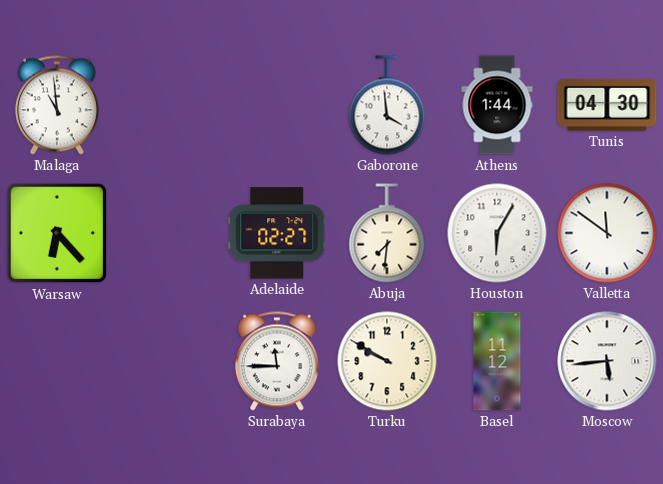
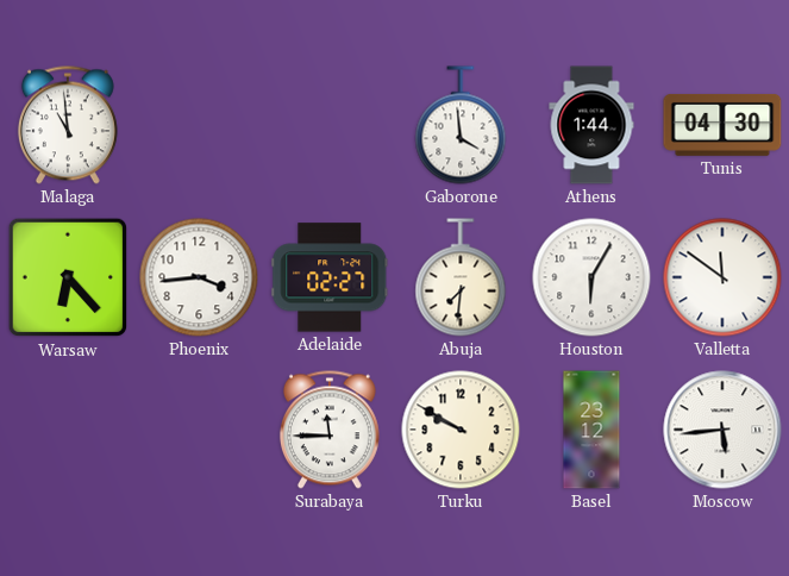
Phoenix: none -> 3:44 (199, 277)
Basel: 11:12 -> 23:12 (591, 430)
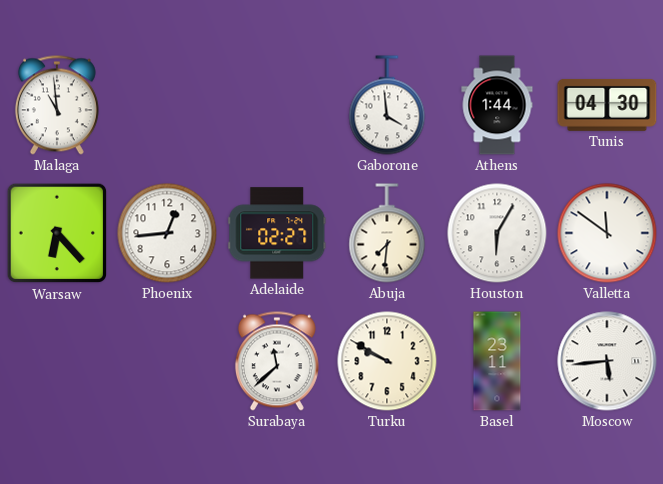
Phoenix: 3:44 -> 12:44 (167, 233)
Surabaya: 11:45 -> 11:38 (277, 361)
Basel: 23:12 -> 23:11 (497, 361)
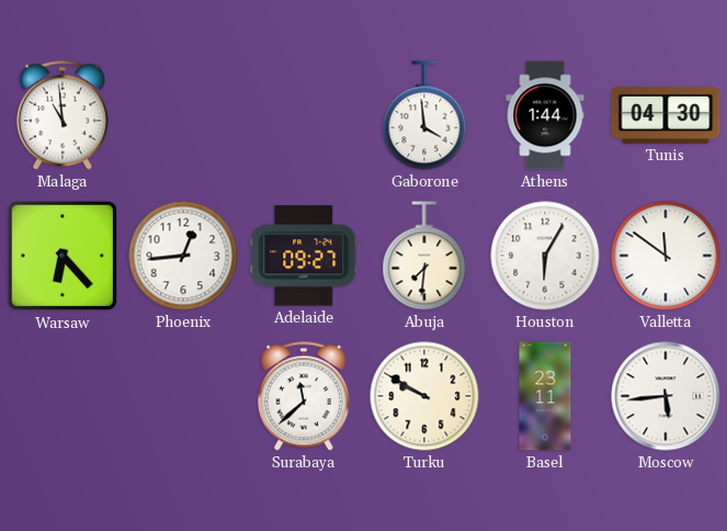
Adelaide: 02:27 -> 09:27 (304, 256)
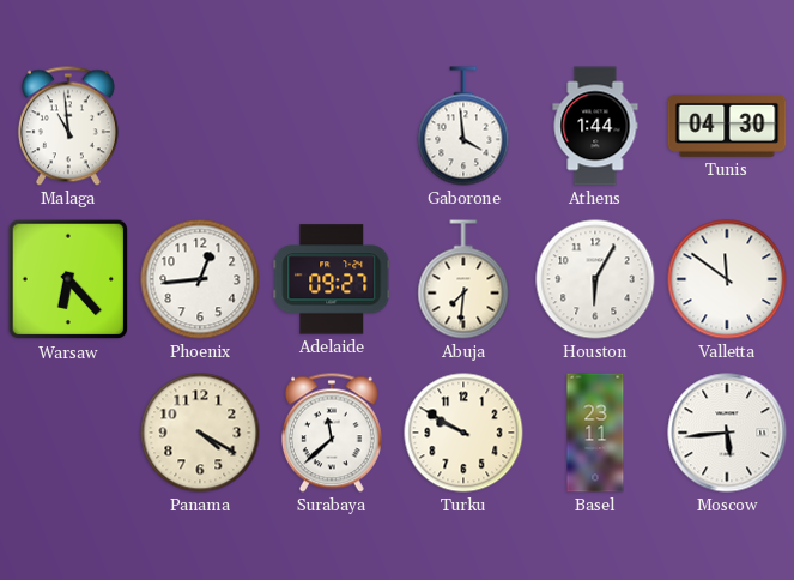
Panama: none -> 4:20 (200, 433)
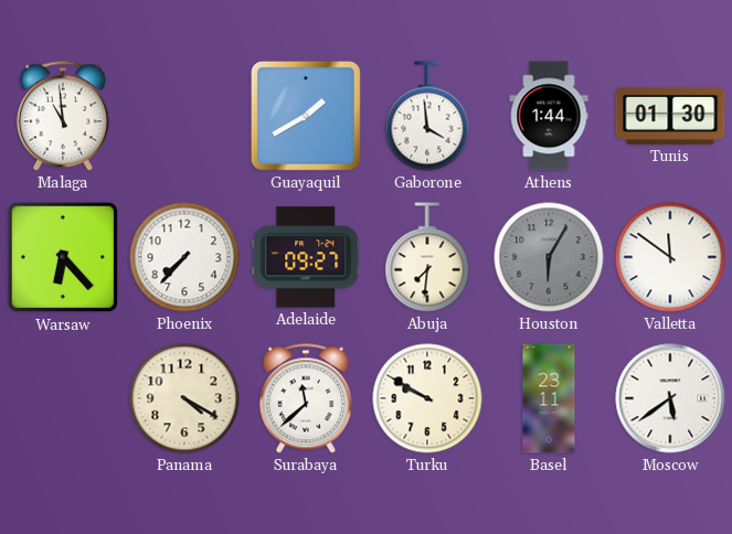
Guayaquil: none -> 1:40 (306, 116)
Tunis: 04:30 -> 01:30 (670, 116)
Phoenix: 12:44 -> 7:37 (184, 257)
Houston dial: white -> grey (549, 257)
Moscow: 5:44 -> 5:39 (670, 398)
